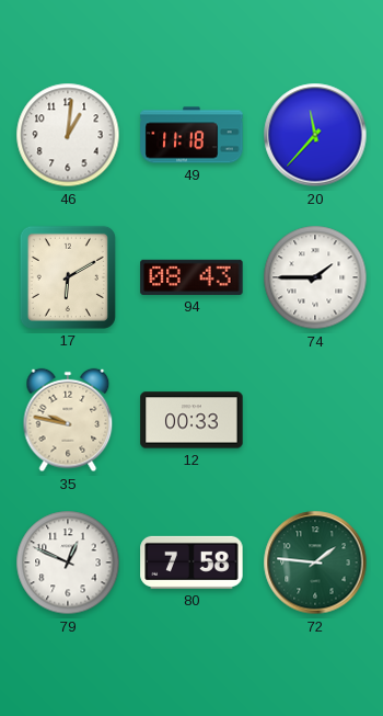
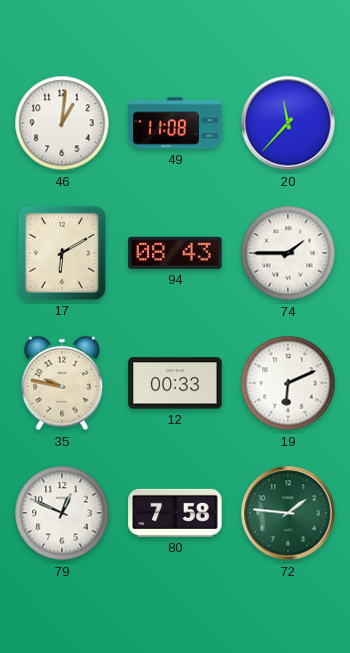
49: 11:18 -> 11:08 (175, 123)
19: none -> 6:11 (288, 383)
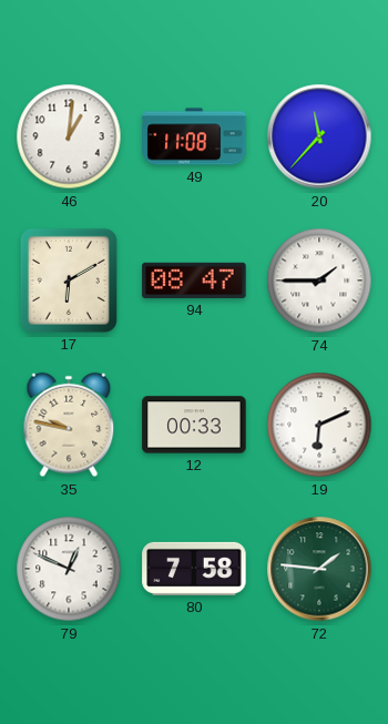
94: 08:43 -> 08:47 (194, 281)
